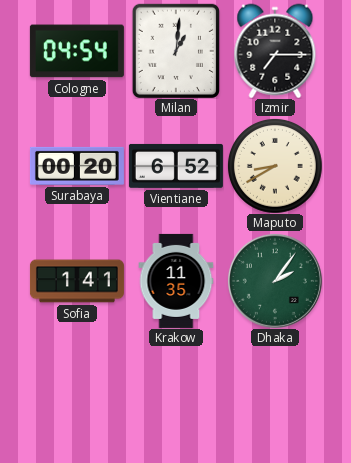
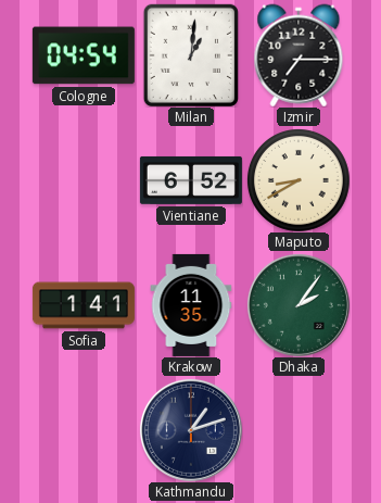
Surabaya: 00:20 -> none (77, 166)
Kathmandu: none -> 1:12 (191, 430)
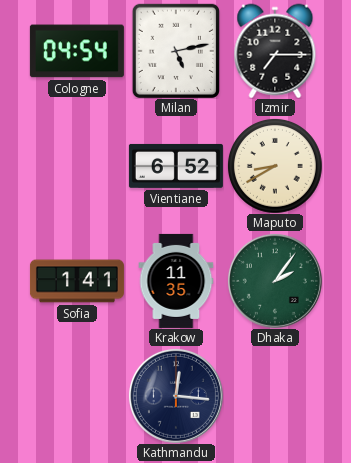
Milan: 1:01 -> 5:13 (176, 51)
Kathmandu: 1:12 -> 12:16 (176, 396)
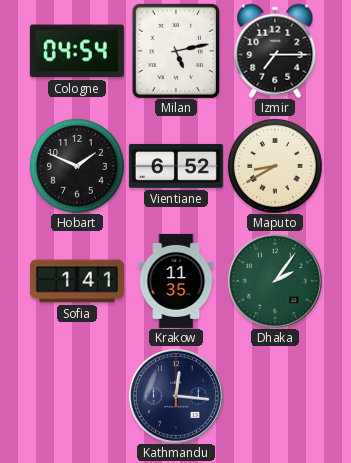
Hobart: none -> 1:49 (77, 166)
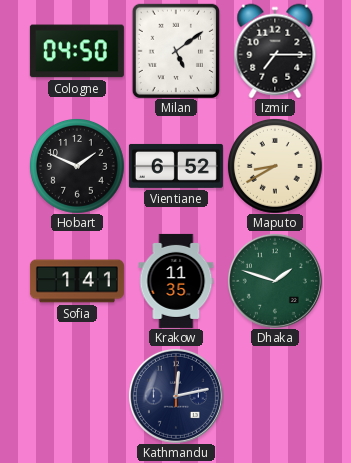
Cologne: 04:54 -> 04:50 (77, 51)
Milan: 5:13 -> 5:09 (176, 51)
Dhaka: 2:06 -> 1:48 (275, 281)
Kathmandu: 12:16 -> 12:13 (176, 396)
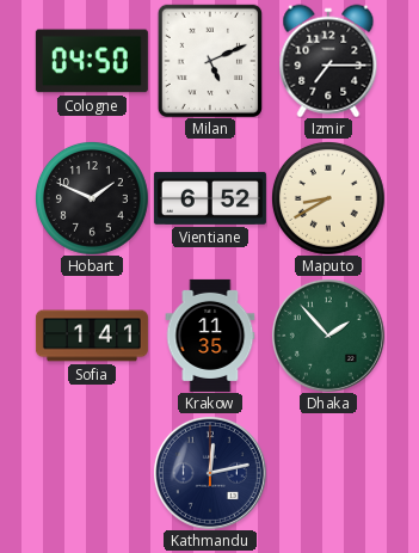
Milan: 5:09 -> 5:11 (210, 61)
Dhaka: 1:48 -> 1:53 (328, 336)
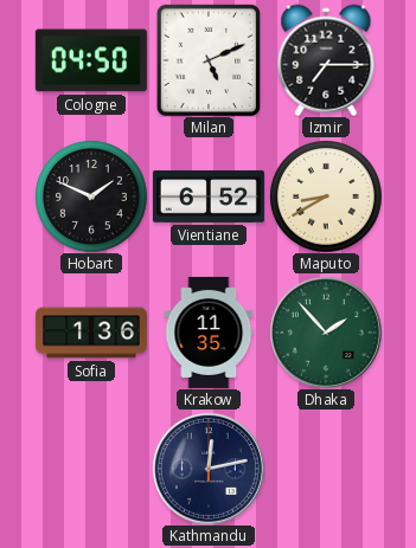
Sofia: 1:41 -> 1:36 (91, 333)
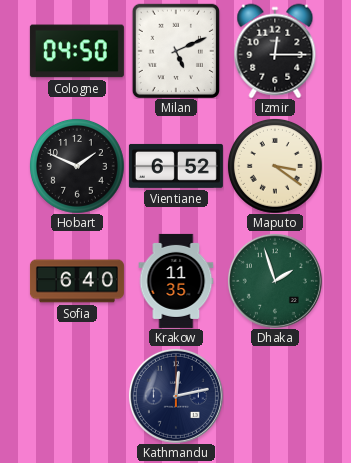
Izmir: 7:15 -> 12:15 (275, 51)
Maputo: 8:40 -> 3:21 (275, 166)
Sofia: 1:36 -> 6:40 (77, 281)
Dhaka: 1:53 -> 1:57 (275, 281)
